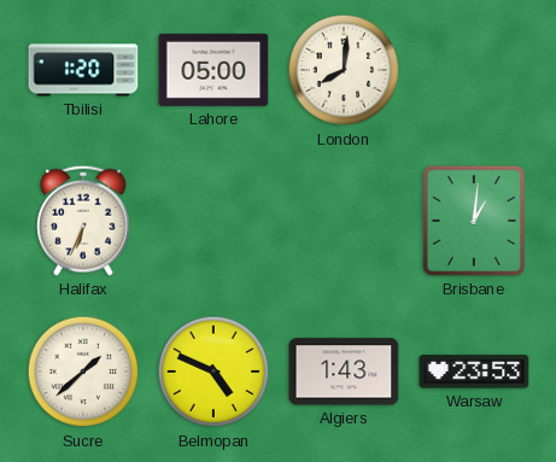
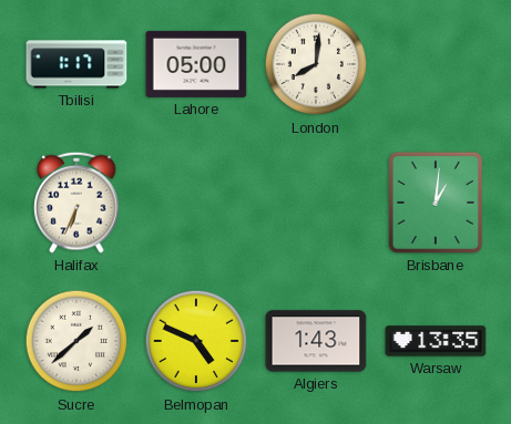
Tbilisi: 1:20 -> 1:17 (76, 64)
Warsaw: 23:53 -> 13:35 (436, 341)
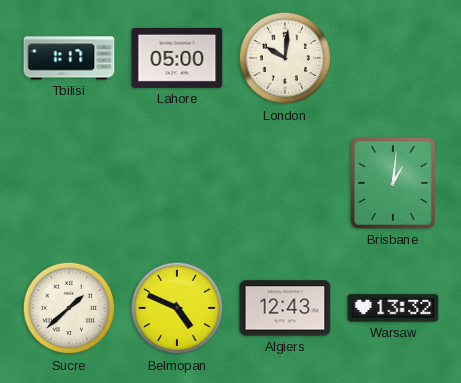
London: 8:01 -> 10:01 (285, 58)
Halifax: 6:34 -> none (76, 203)
Algiers: 1:43 -> 12:43 (285, 308)
Warsaw: 13:35 -> 13:32 (393, 308)
